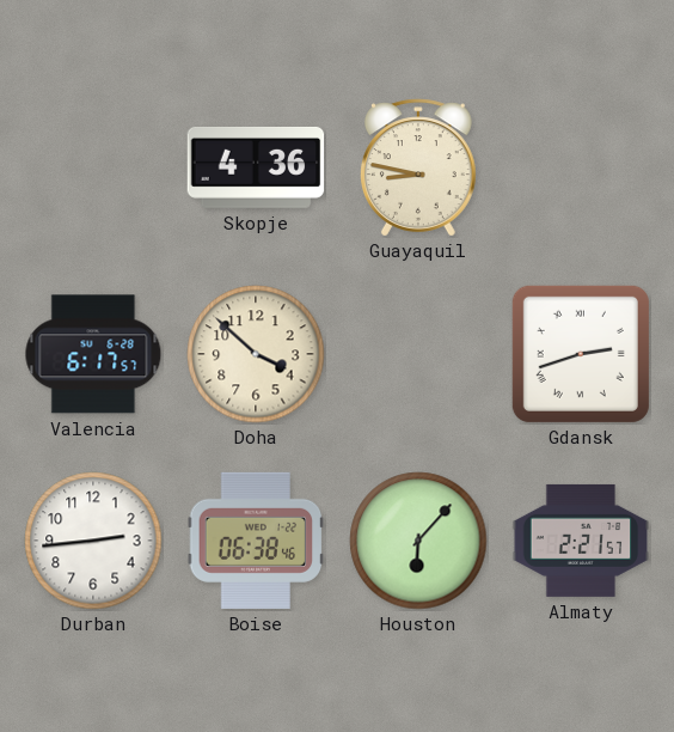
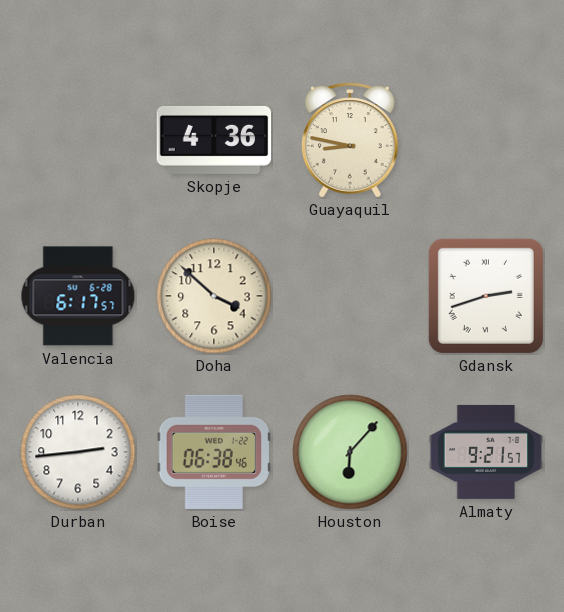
Almaty: 2:21 -> 9:21 (486, 452)
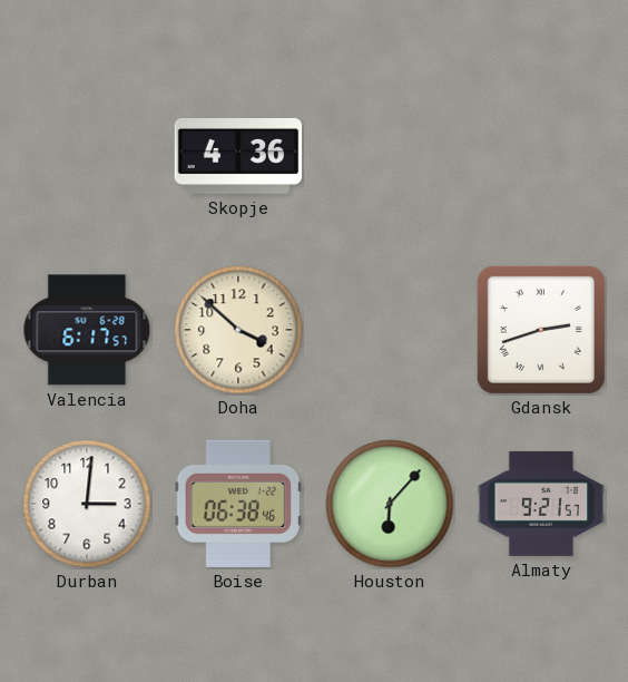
Guayaquil: 8:47 -> none (350, 140)
Durban: 2:44 -> 3:01 (87, 504)
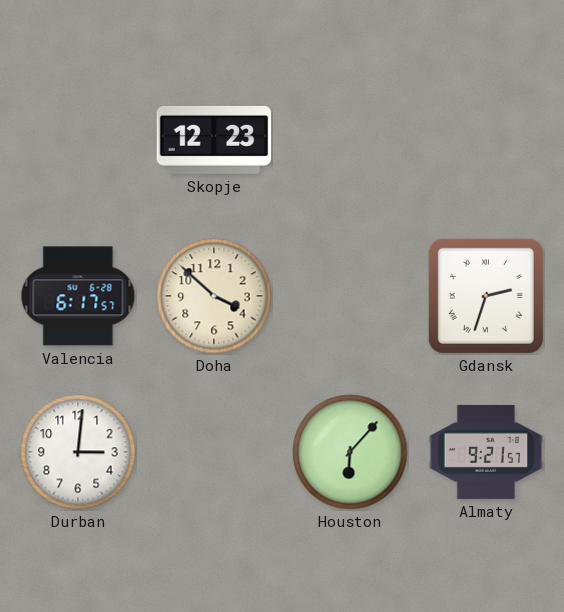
Skopje: 4:36 -> 12:23 (214, 140)
Gdansk: 2:42 -> 2:33 (486, 296)
Boise: 06:38 -> none (238, 504)
